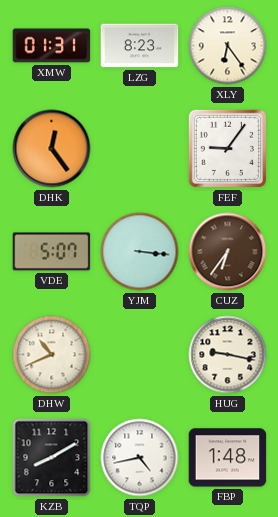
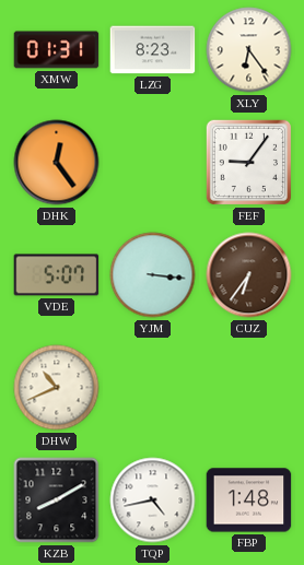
HUG: 9:17 -> none (228, 355)
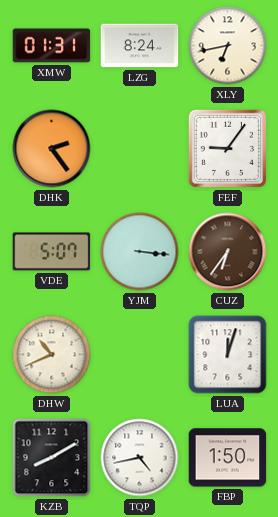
LZG: 8:23 -> 8:24 (140, 46)
XLY: 6:24 -> 6:43 (228, 46)
DHK: 12:24 -> 2:24 (52, 149)
LUA: none -> 12:03 (228, 355)
FBP: 1:48 -> 1:50 (228, 458)
